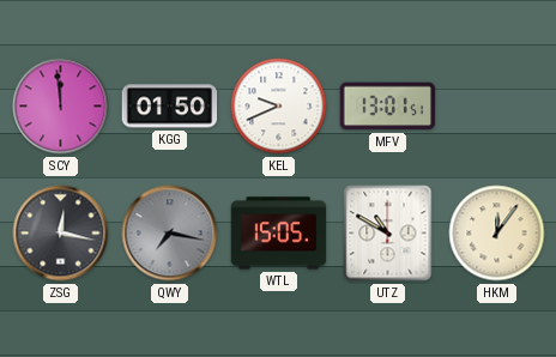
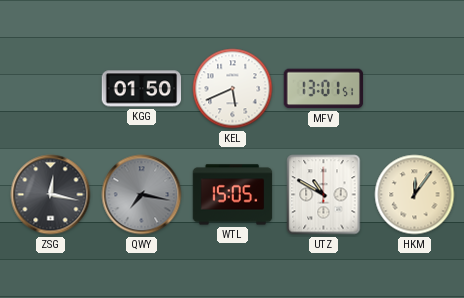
SCY: 11:59 -> none (61, 107)
KEL: 9:41 -> 5:41 (233, 89)
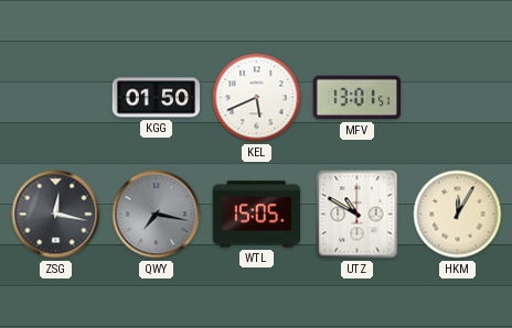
HKM: 12:06 -> 12:05 (458, 215)
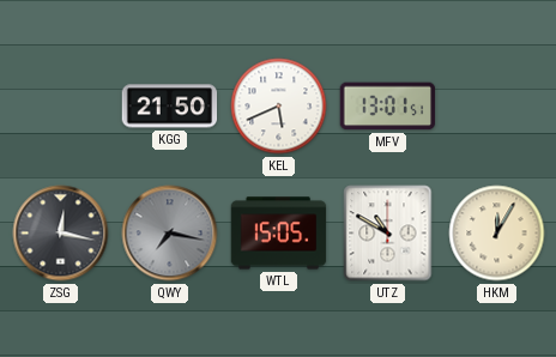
KGG: 01:50 -> 21:50 (170, 107)
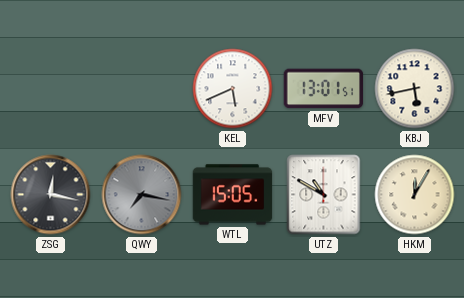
KGG: 21:50 -> none (170, 107)
KBJ: none -> 5:43 (415, 89)
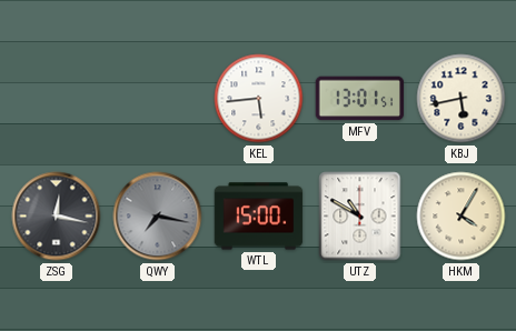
KEL: 5:41 -> 5:44 (259, 99)
WTL: 15:05 -> 15:00 (259, 217)
HKM: 12:05 -> 4:05 (462, 217)
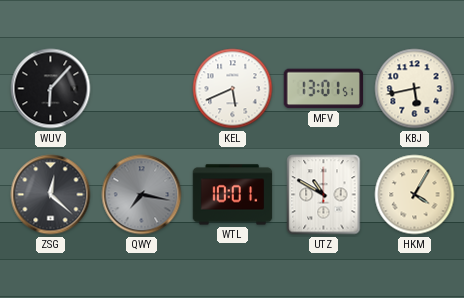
WUV: none -> 6:07 (51, 89)
KEL: 5:44 -> 5:41 (233, 89)
ZSG: 12:17 -> 12:22 (51, 195)
WTL: 15:00 -> 10:01 (233, 195)
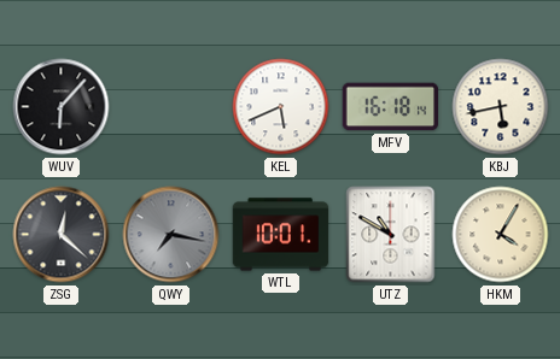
MFV: 13:01 -> 16:18 (391, 107)
